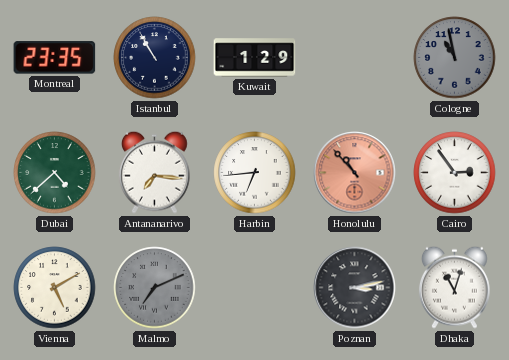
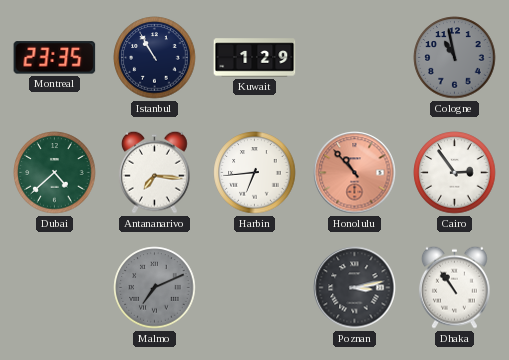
Vienna: 5:10 -> none (55, 288)
Dhaka: 11:03 -> 10:54 (454, 287)
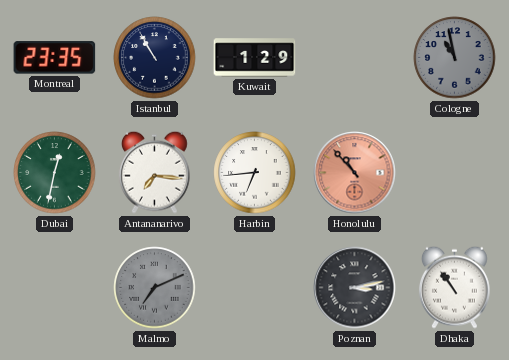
Dubai: 4:38 -> 12:32 (55, 173)
Cairo: 2:54 -> none (455, 173)
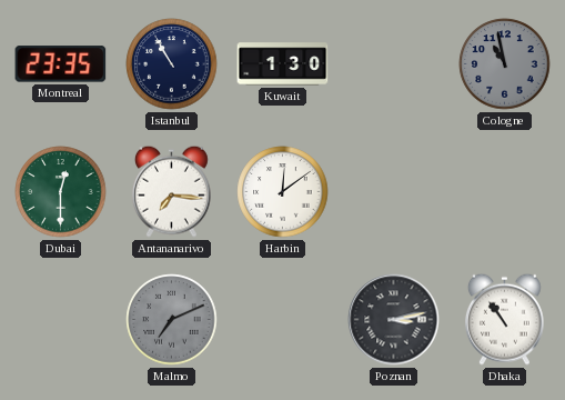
Kuwait: 1:29 -> 1:30 (283, 64)
Dubai: 12:32 -> 12:30 (61, 192)
Harbin: 6:44 -> 12:09 (283, 192)
Honolulu: 10:53 -> none (355, 173)
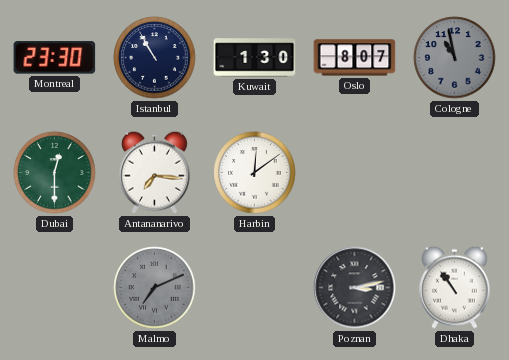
Montreal: 23:35 -> 23:30 (55, 58)
Oslo: none -> 8:07 (355, 58)
